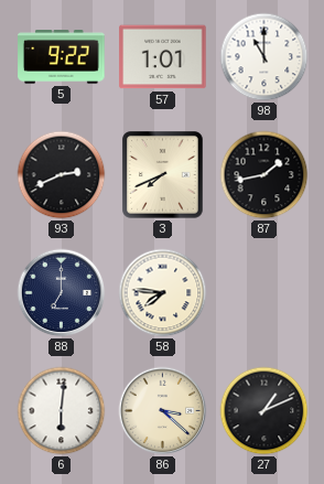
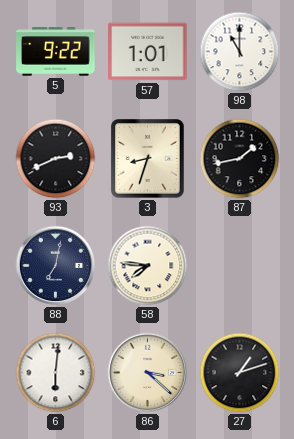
3: 7:41 -> 8:33 (148, 159)
88: 7:00 -> 7:02 (56, 266)
27: 1:11 -> 1:12 (240, 373)
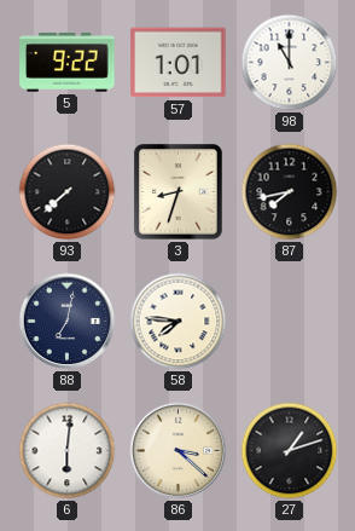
93: 2:41 -> 7:38 (68, 192)
87: 1:43 -> 7:43 (290, 192)
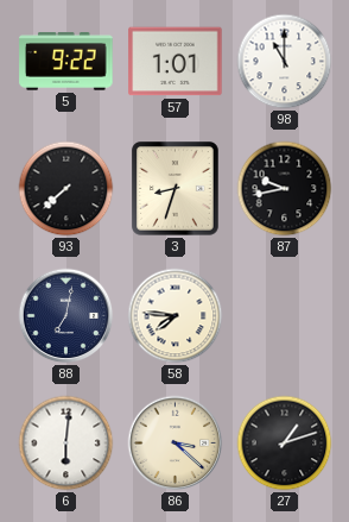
87: 7:43 -> 9:43 (285, 189)
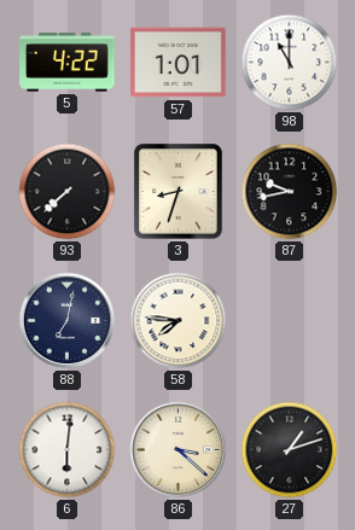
5: 9:22 -> 4:22 (68, 63)
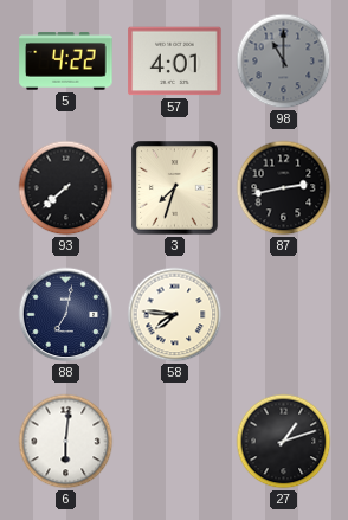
57: 1:01 -> 4:01 (175, 62)
98 dial: white -> grey (284, 62)
3: 8:33 -> 7:33 (175, 188)
87: 9:43 -> 2:43 (284, 188)
86: 3:22 -> none (179, 450)
